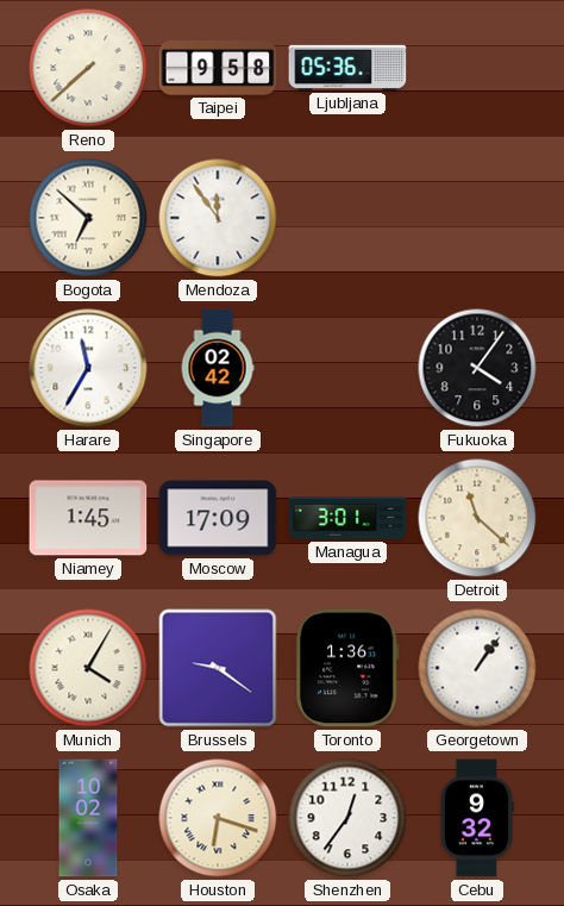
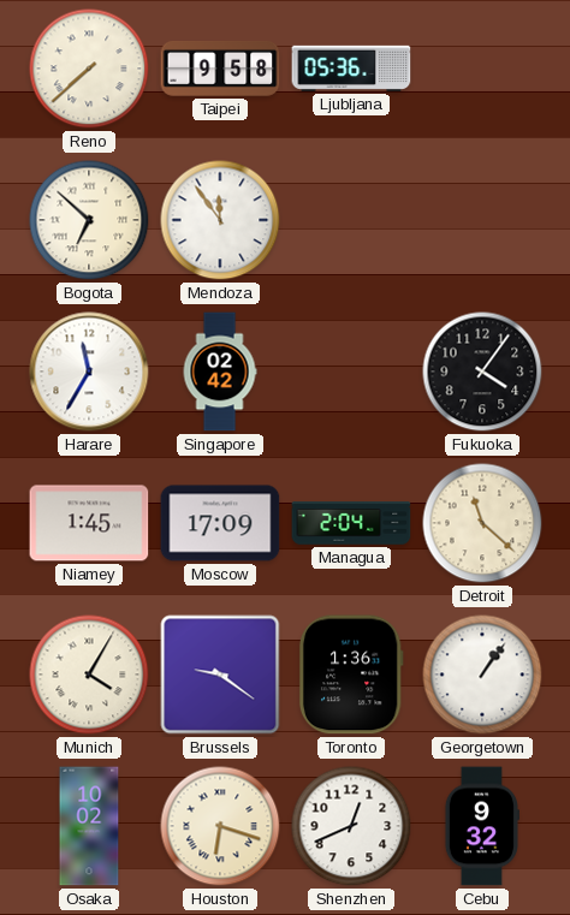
Managua: 3:01 -> 2:04 (351, 523)
Shenzhen: 12:36 -> 12:41 (351, 826)
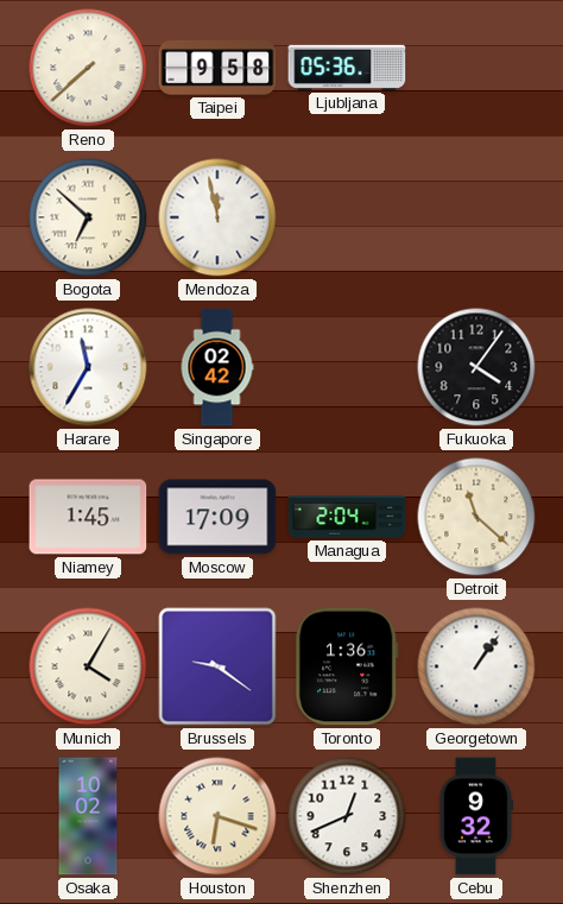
Mendoza: 11:54 -> 11:58 (217, 217)
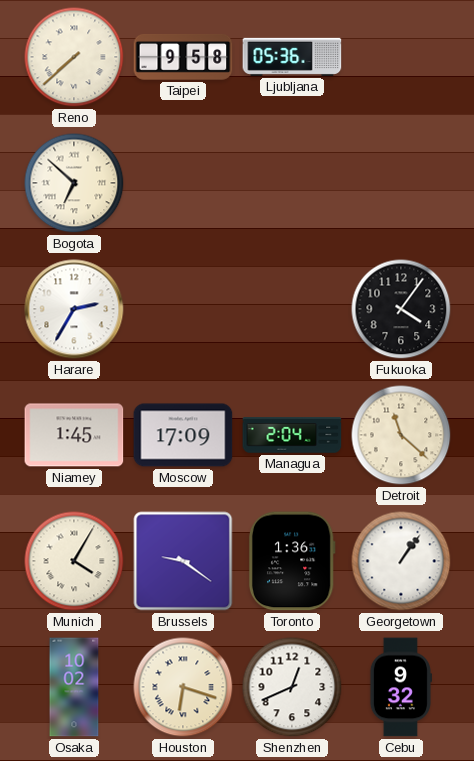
Mendoza: 11:58 -> none (217, 217)
Harare: 11:35 -> 2:35 (74, 309)
Singapore: 02:42 -> none (217, 367)
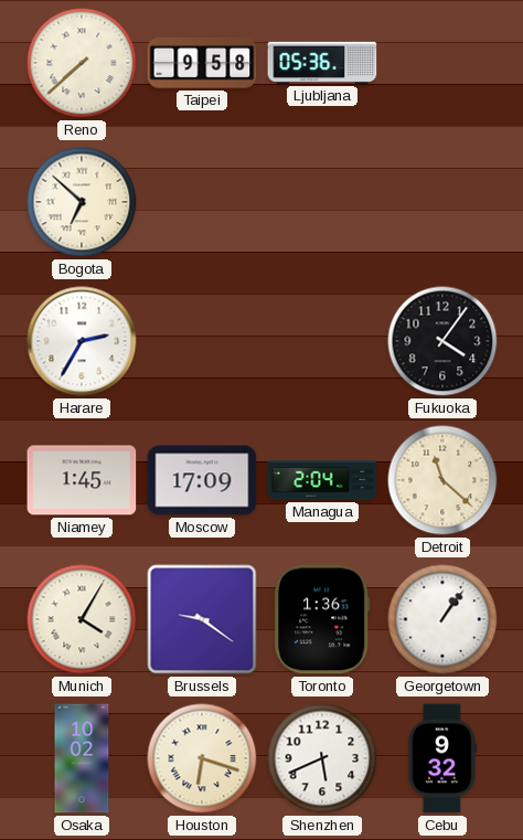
Shenzhen: 12:41 -> 5:41 (322, 758)
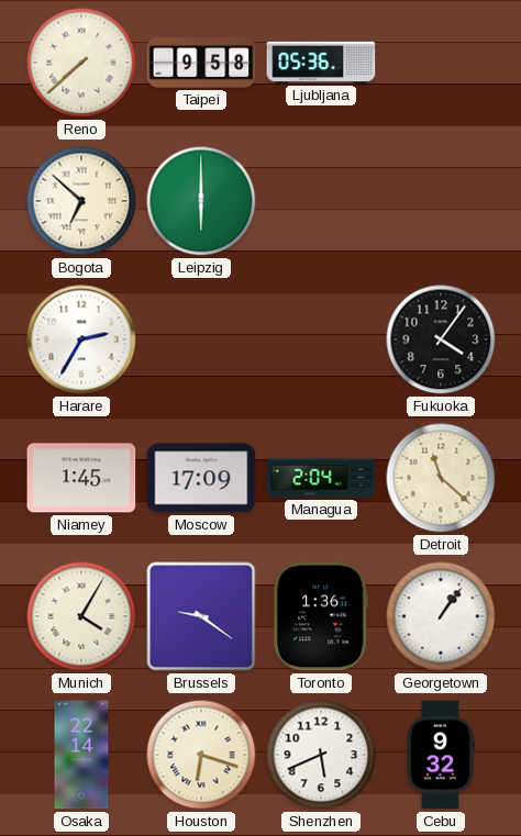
Leipzig: none -> 6:00 (201, 201)
Osaka: 10:02 -> 22:14 (81, 755)
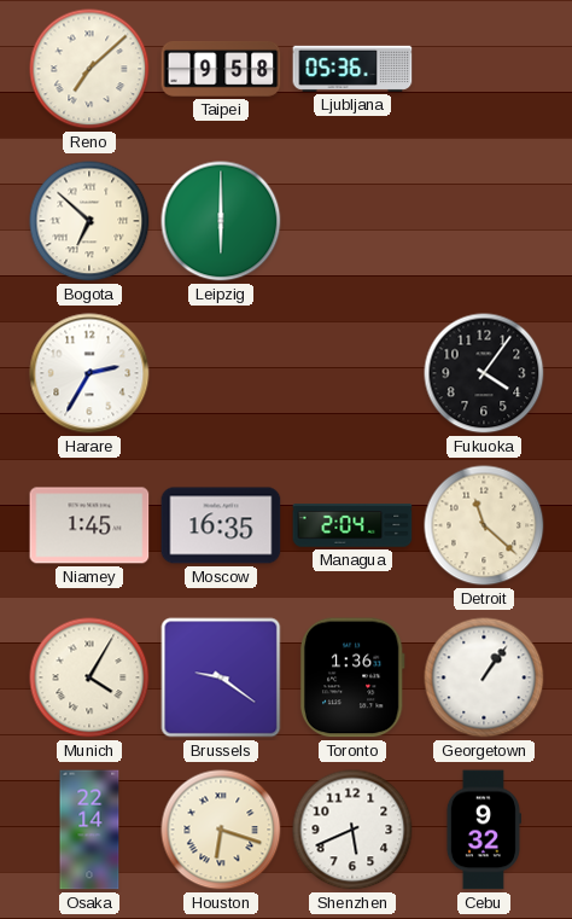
Reno: 7:38 -> 7:08 (89, 69)
Moscow: 17:09 -> 16:35 (221, 525)
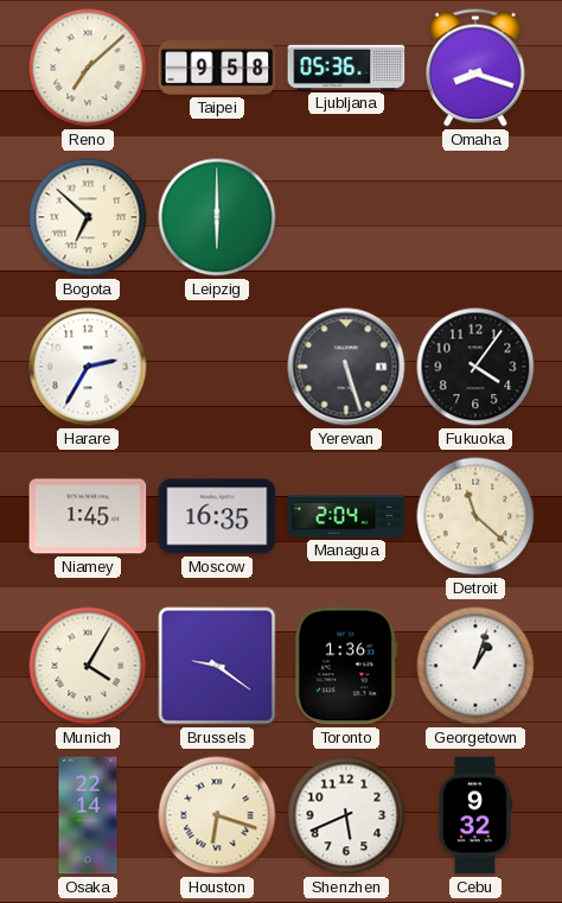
Omaha: none -> 8:18 (475, 68)
Yerevan: none -> 5:27 (346, 367)
Georgetown: 1:06 -> 1:03 (475, 666)
